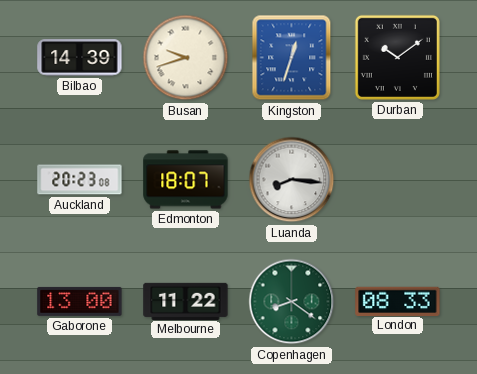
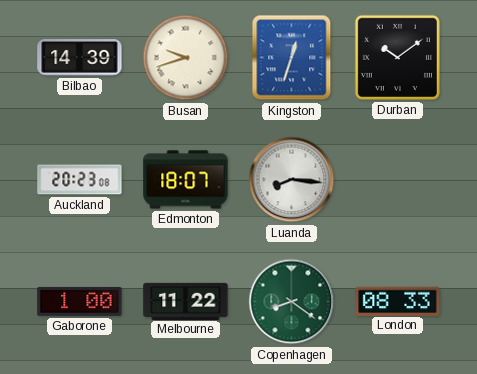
Gaborone: 13:00 -> 1:00 (80, 301)
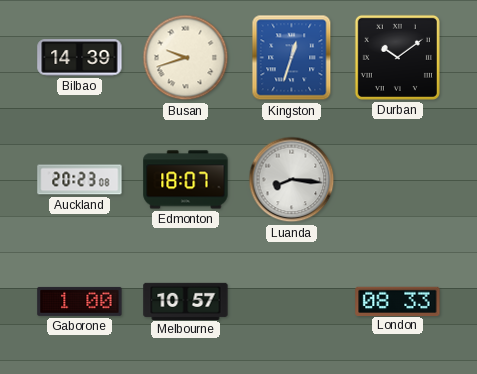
Melbourne: 11:22 -> 10:57 (186, 301)
Copenhagen: 8:21 -> none (292, 302)
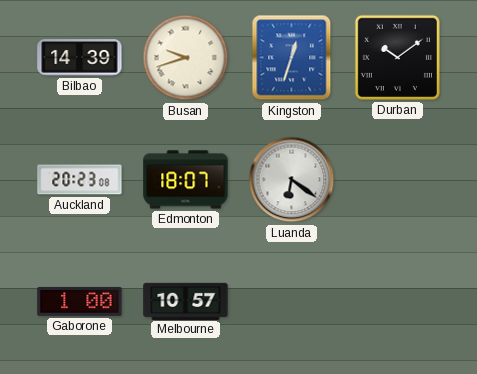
Luanda: 8:16 -> 6:21 (292, 180)
London: 08:33 -> none (398, 301)
